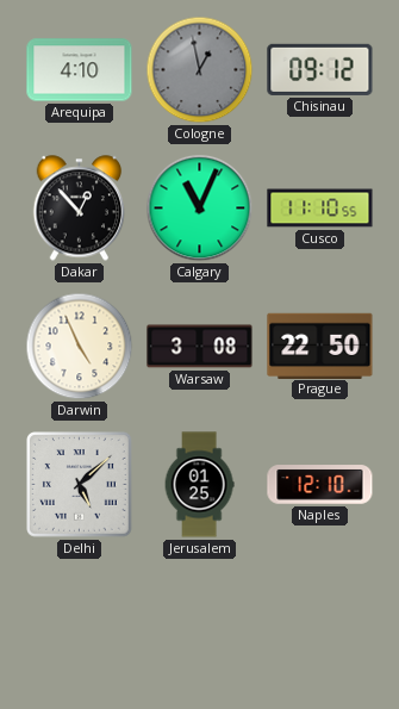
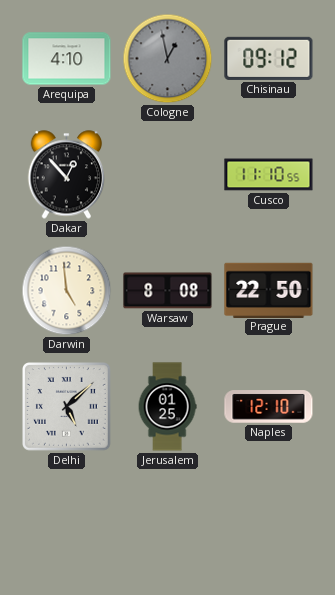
Calgary: 11:04 -> none (200, 209)
Darwin: 4:56 -> 4:59 (67, 291)
Warsaw: 3:08 -> 8:08 (168, 291)
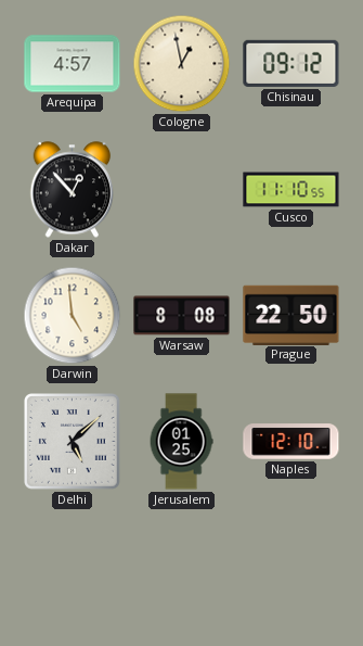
Arequipa: 4:10 -> 4:57 (73, 64)
Cologne dial: grey -> cream (182, 64)
